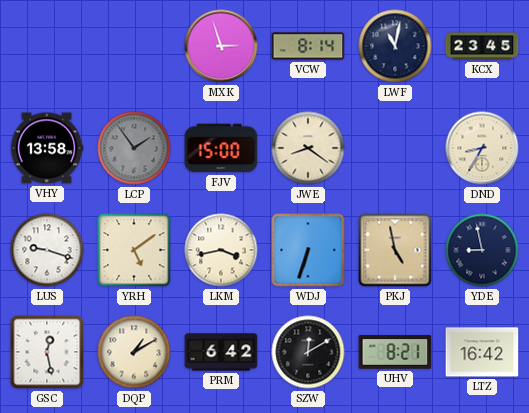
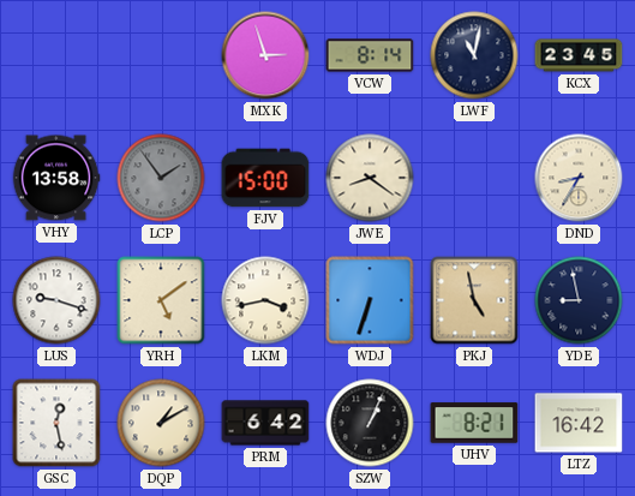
SZW: 12:10 -> 1:04 (370, 423)
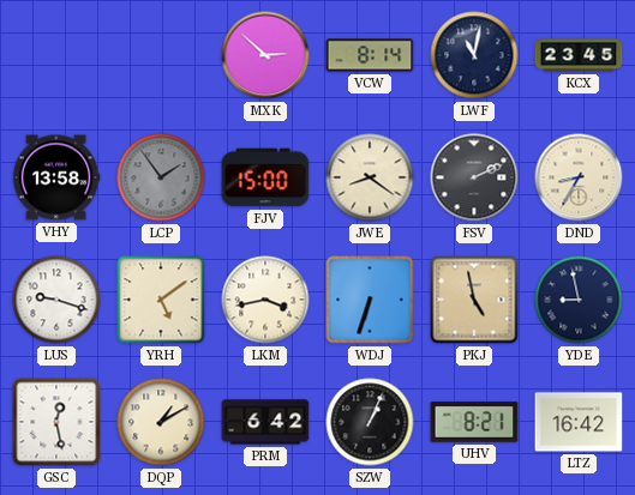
MXK: 2:57 -> 2:52 (265, 55)
FSV: none -> 2:11 (474, 177)
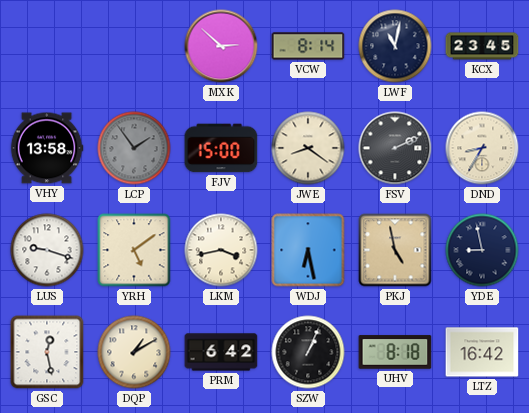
WDJ: 6:33 -> 6:28 (308, 250)
UHV: 8:21 -> 8:18 (395, 352)
